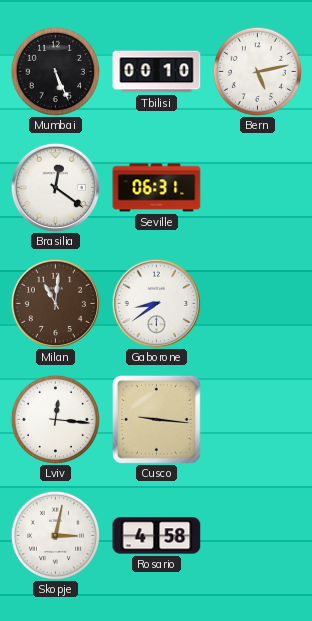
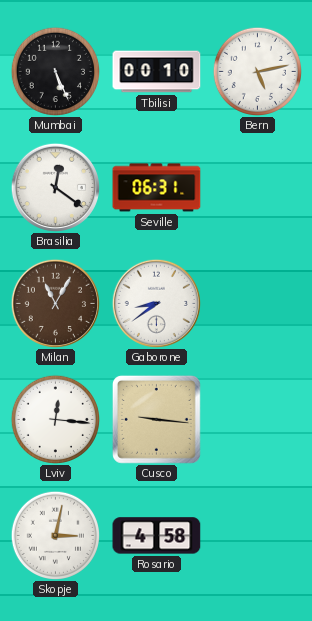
Milan: 11:01 -> 11:05 (55, 303)
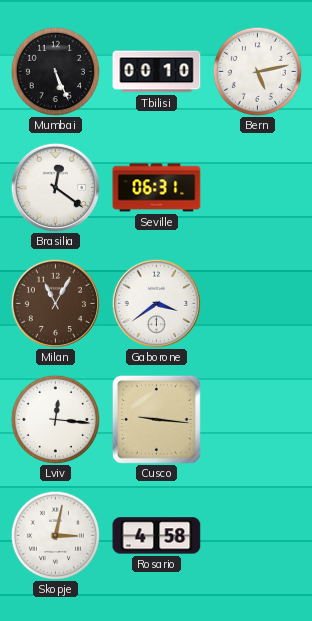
Gaborone: 8:39 -> 3:39 (156, 303)
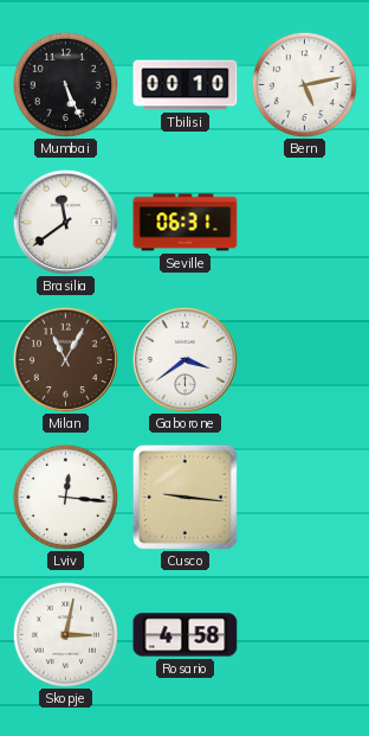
Brasilia: 12:21 -> 11:39 (65, 222)
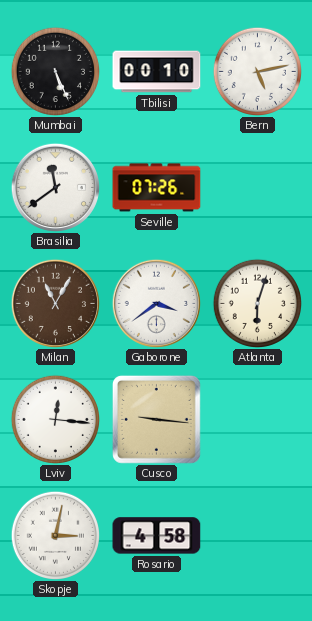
Seville: 06:31 -> 07:26 (157, 188)
Atlanta: none -> 6:03 (257, 303)
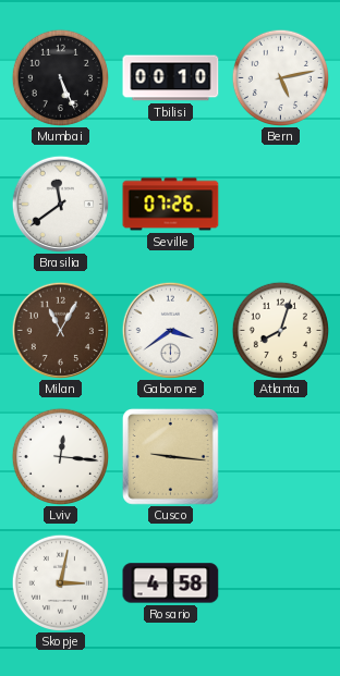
Atlanta: 6:03 -> 8:03 (280, 330)
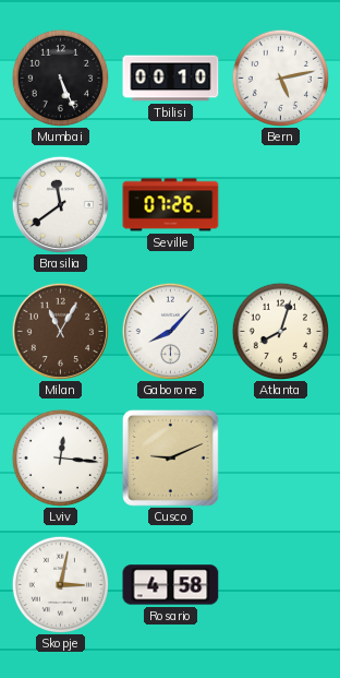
Gaborone: 3:39 -> 8:07 (170, 331)
Cusco: 9:16 -> 9:11 (170, 457)
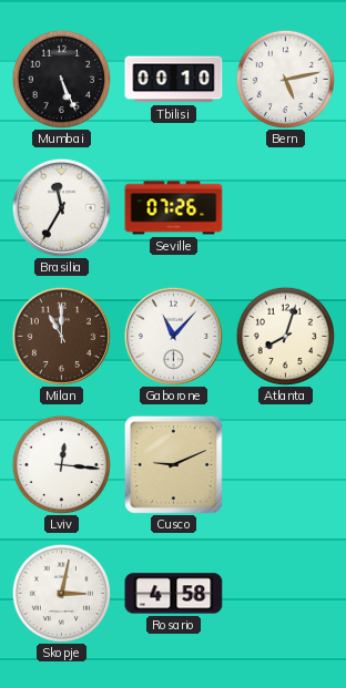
Brasilia: 11:39 -> 11:35 (61, 207)
Milan: 11:05 -> 11:00 (61, 336)
Gaborone: 8:07 -> 11:07 (173, 336)
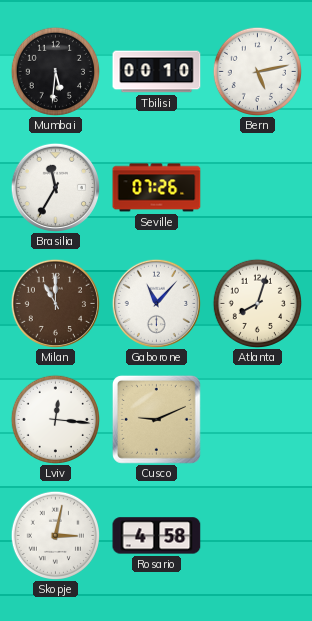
Mumbai: 5:26 -> 5:31 (55, 71)
